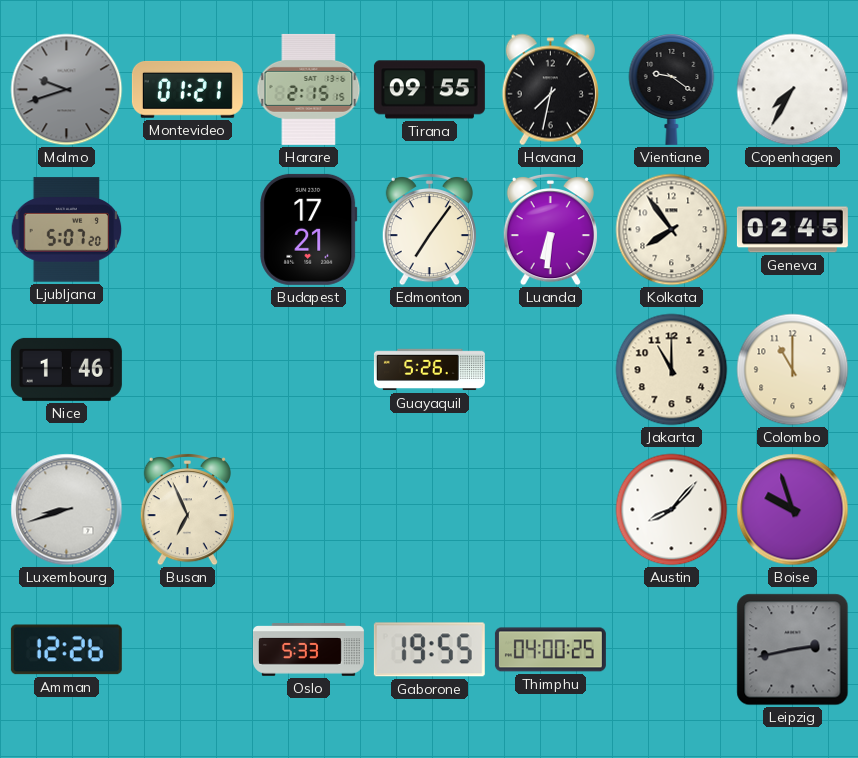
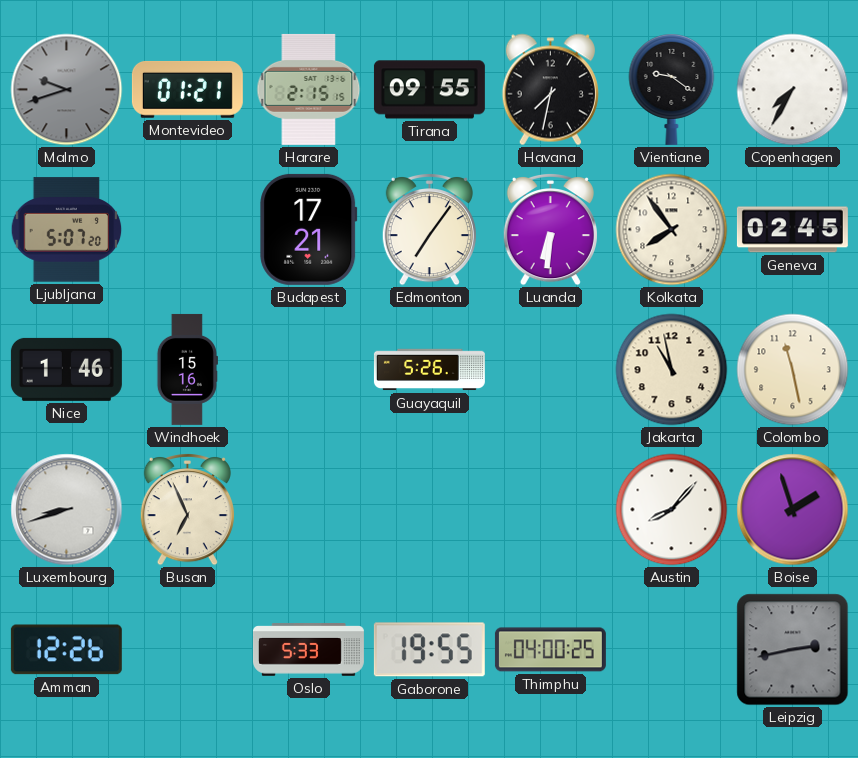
Windhoek: none -> 15:16 (187, 369)
Jakarta: 11:00 -> 10:58 (672, 370)
Colombo: 11:00 -> 11:28 (793, 370)
Boise: 9:57 -> 1:57 (793, 510)
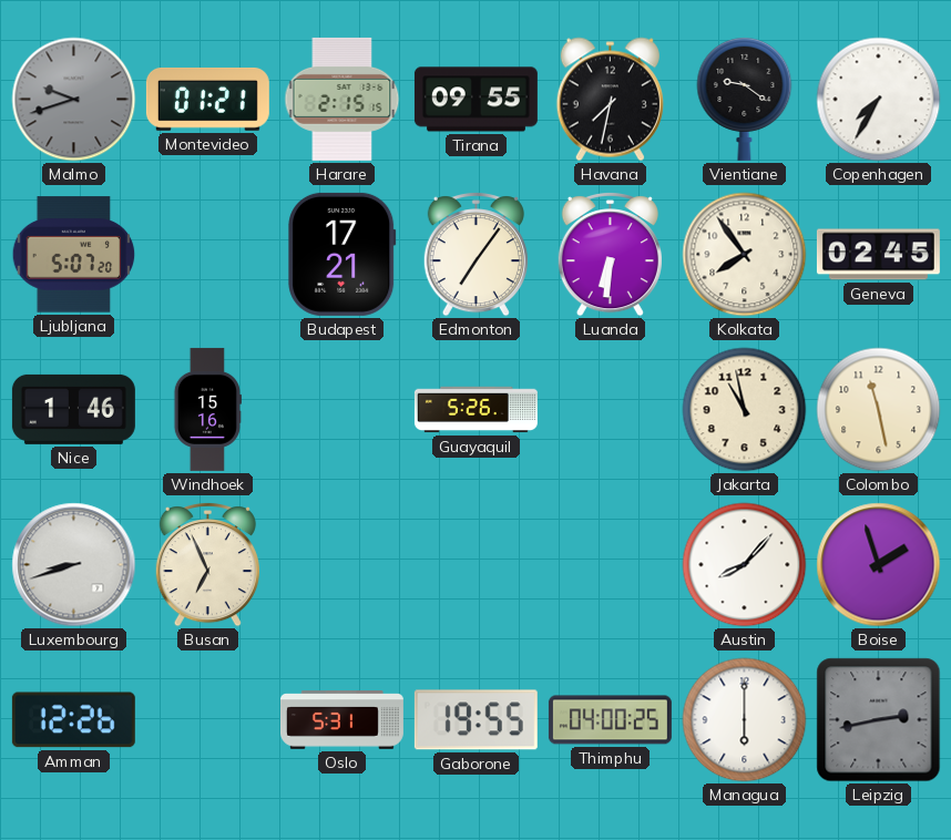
Oslo: 5:33 -> 5:31 (341, 720)
Managua: none -> 6:00 (745, 720)
